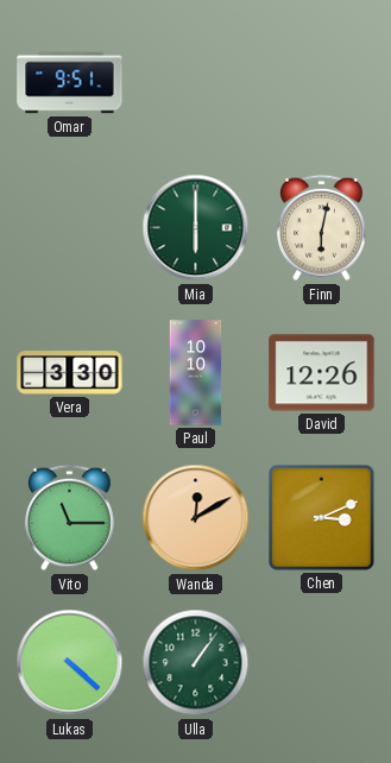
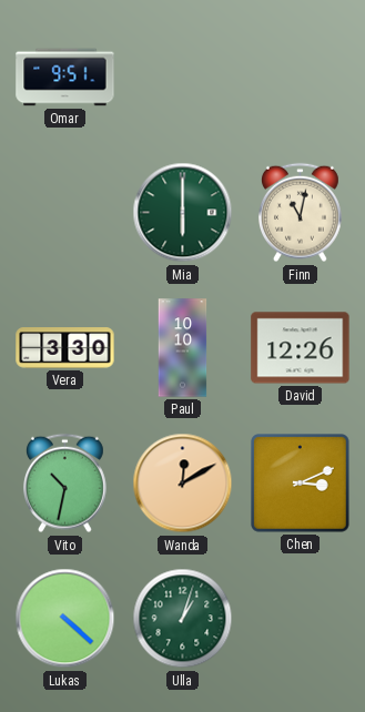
Finn: 6:02 -> 11:02 (301, 213)
Vito: 11:15 -> 10:32 (65, 484)
Ulla: 1:06 -> 1:03 (183, 619)
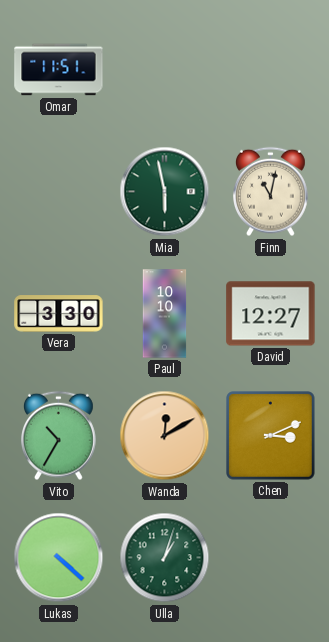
Omar: 9:51 -> 11:51 (59, 70)
Mia: 6:00 -> 5:58 (165, 192)
David: 12:26 -> 12:27 (271, 314)
Vito: 10:32 -> 10:35 (59, 436)
